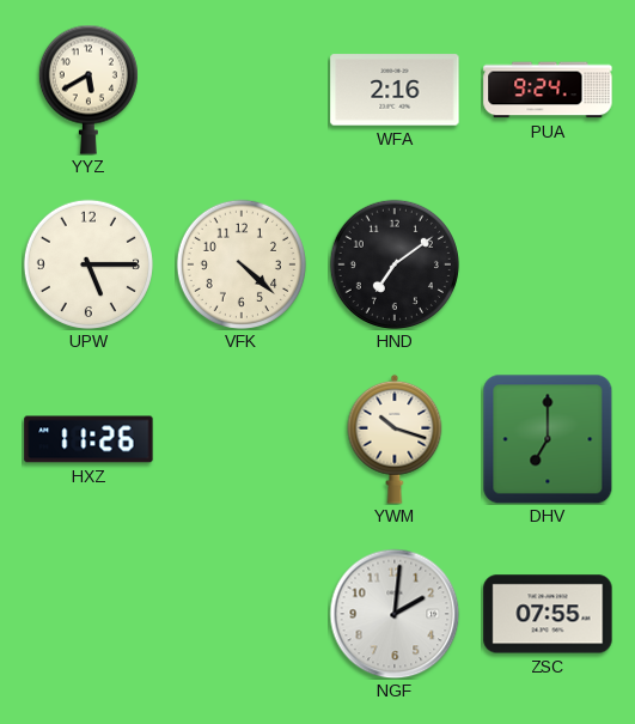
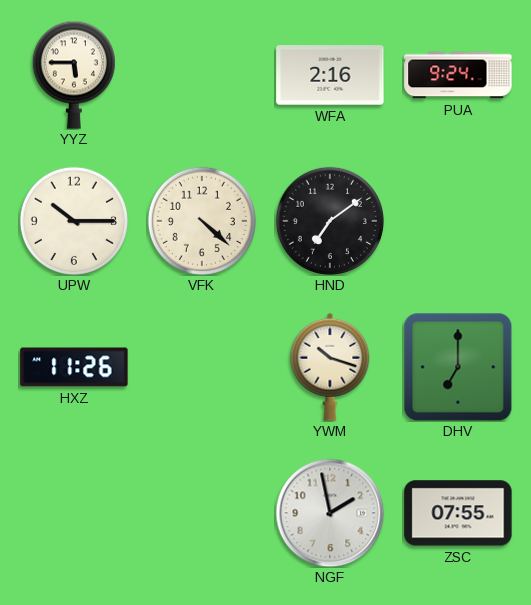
YYZ: 5:40 -> 5:45 (74, 75)
UPW: 5:15 -> 10:15 (74, 221)
NGF: 2:01 -> 1:58 (330, 513)
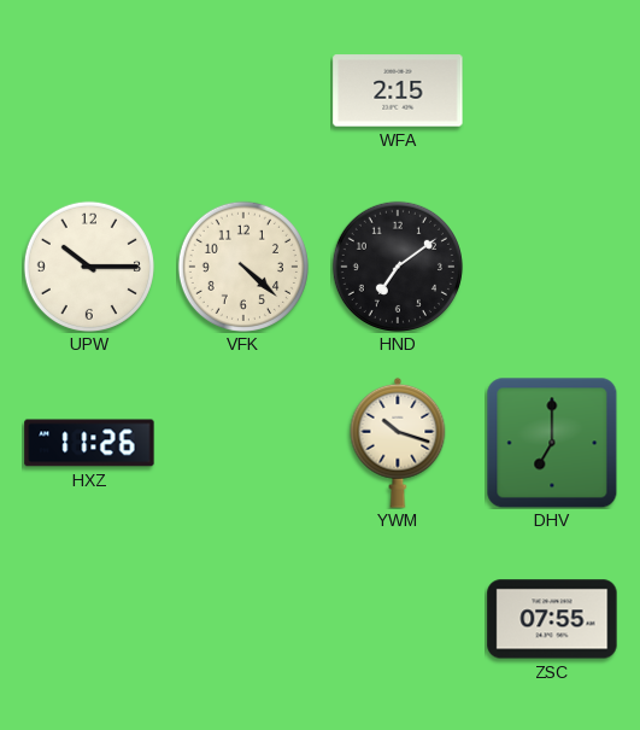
YYZ: 5:45 -> none (74, 75)
WFA: 2:16 -> 2:15 (398, 90)
PUA: 9:24 -> none (458, 75)
NGF: 1:58 -> none (330, 513)
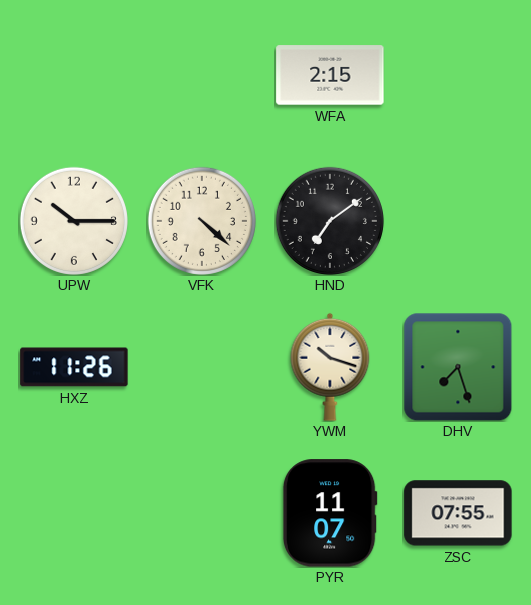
DHV: 7:00 -> 7:27 (458, 367)
PYR: none -> 11:07 (330, 513)
